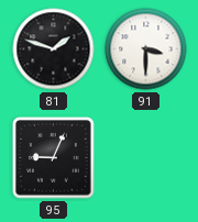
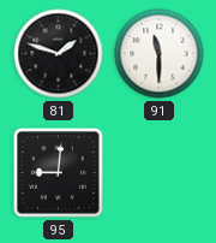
91: 3:30 -> 11:30 (160, 54)
95: 9:04 -> 9:01 (59, 173)
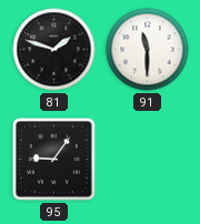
95: 9:01 -> 9:06 (54, 160)
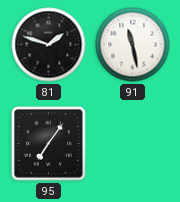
91: 11:30 -> 11:28 (133, 45)
95: 9:06 -> 7:06 (49, 144)
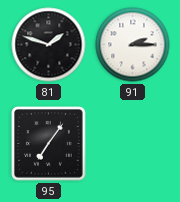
91: 11:28 -> 2:15 (133, 45)
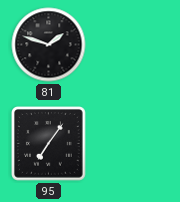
91: 2:15 -> none (133, 45)
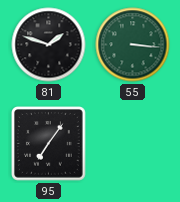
55: none -> 3:16 (133, 45)
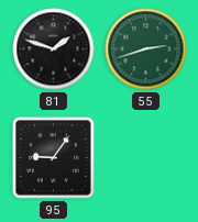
55: 3:16 -> 2:42 (146, 49)
95: 7:06 -> 9:06 (54, 158)
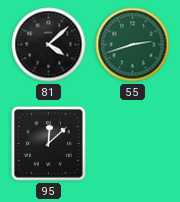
81: 1:48 -> 4:08 (49, 45)
95: 9:06 -> 12:08 (49, 144)
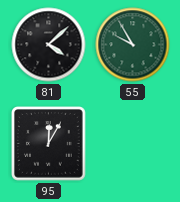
55: 2:42 -> 9:55 (133, 45)
95: 12:08 -> 12:05 (49, 144)
